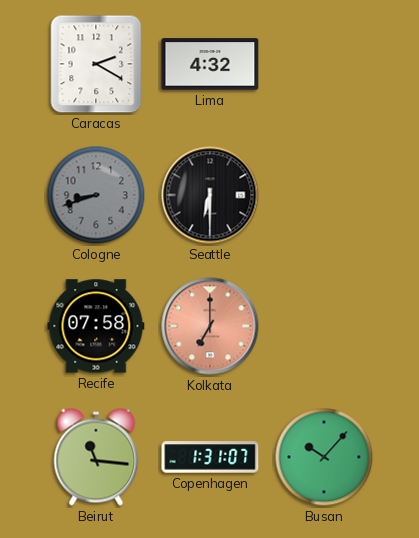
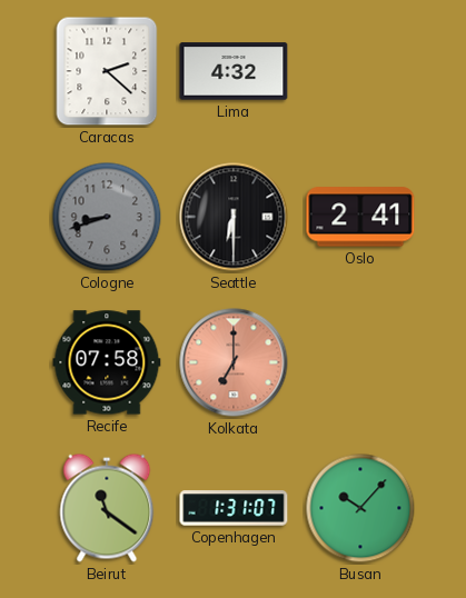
Caracas: 2:20 -> 2:22 (107, 71)
Oslo: none -> 2:41 (360, 217)
Beirut: 11:16 -> 11:21 (107, 508)
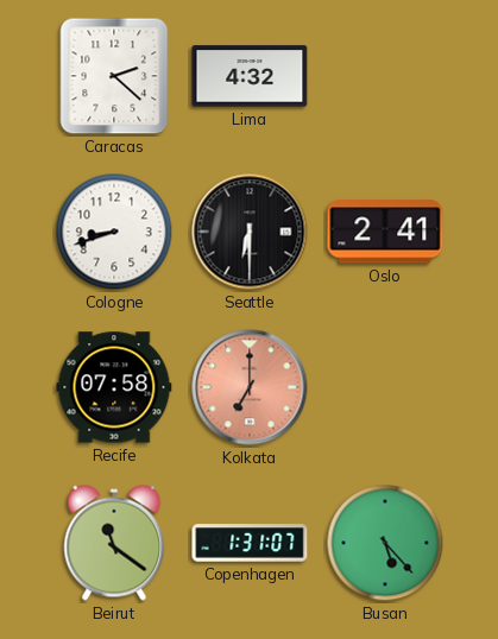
Cologne dial: grey -> white (114, 232)
Busan: 10:07 -> 5:23 (385, 543)
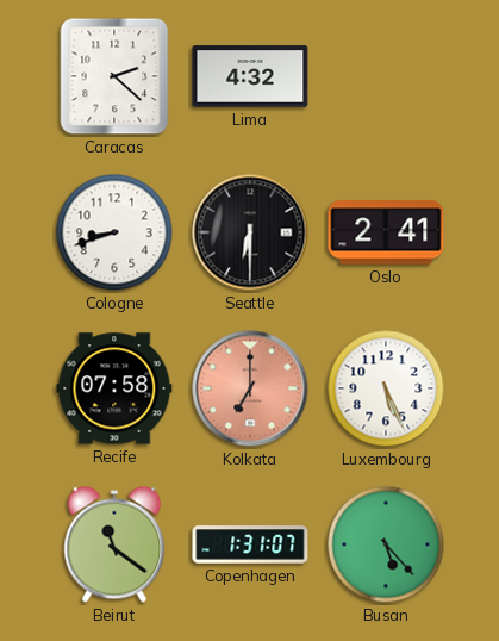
Luxembourg: none -> 5:26 (386, 388)
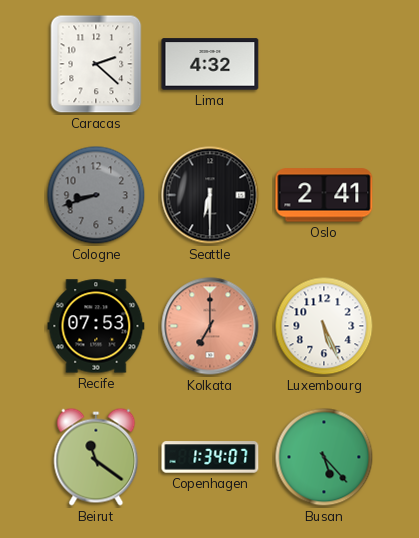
Cologne dial: white -> grey (96, 195)
Recife: 07:58 -> 07:53 (96, 326)
Copenhagen: 1:31 -> 1:34 (210, 457)
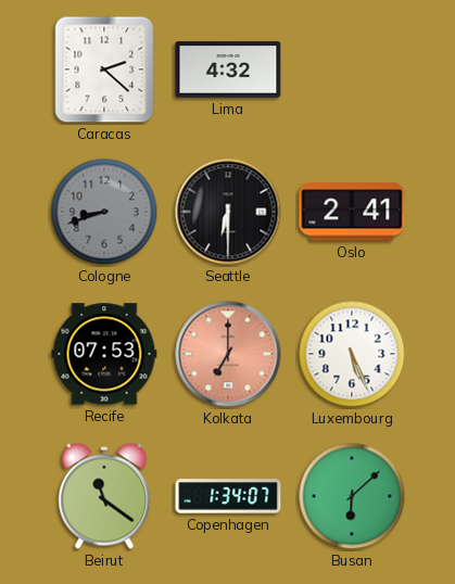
Busan: 5:23 -> 6:08 (352, 496)
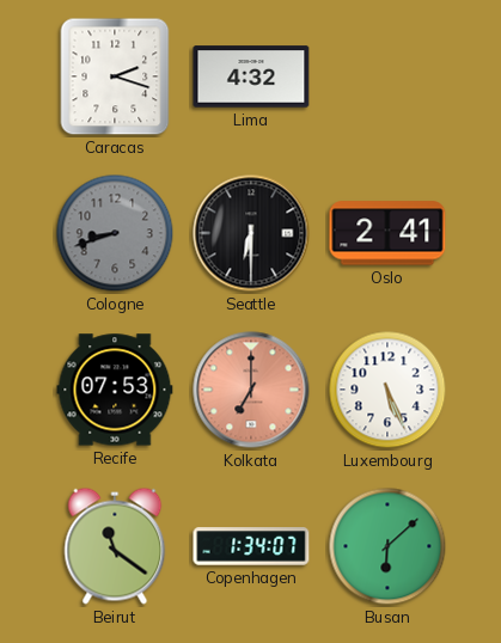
Caracas: 2:22 -> 2:18 (115, 76)
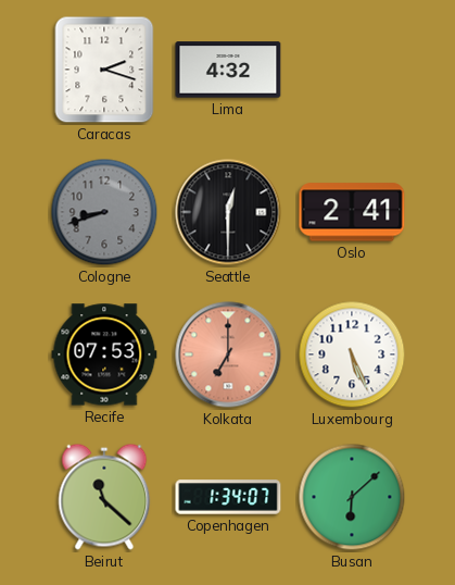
Seattle: 6:30 -> 12:30 (228, 212)
Beirut: 11:21 -> 11:22 (104, 497)
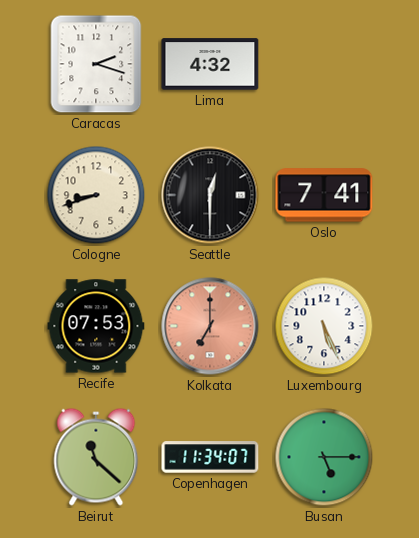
Cologne dial: grey -> cream (96, 195)
Oslo: 2:41 -> 7:41 (324, 195)
Copenhagen: 1:34 -> 11:34 (210, 457)
Busan: 6:08 -> 5:15 (324, 457)
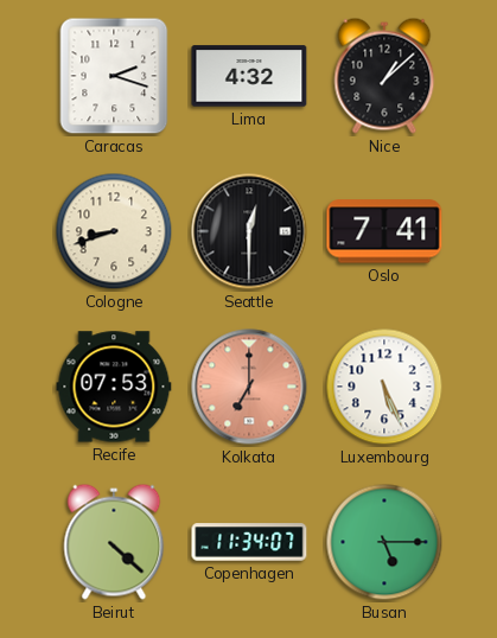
Nice: none -> 1:08 (384, 76)
Beirut: 11:22 -> 4:22 (114, 542)
